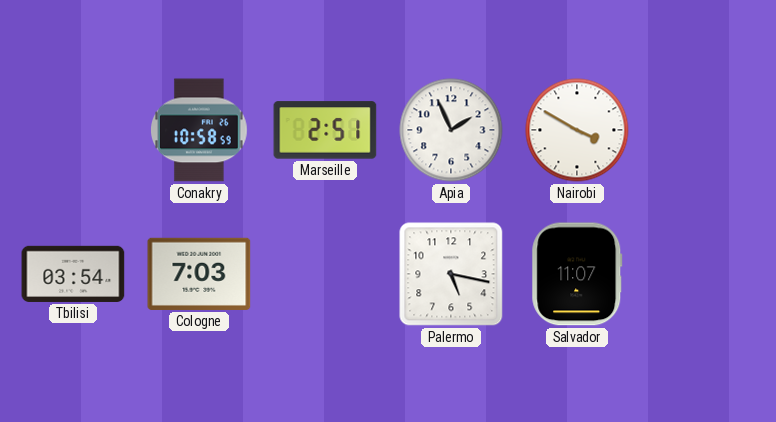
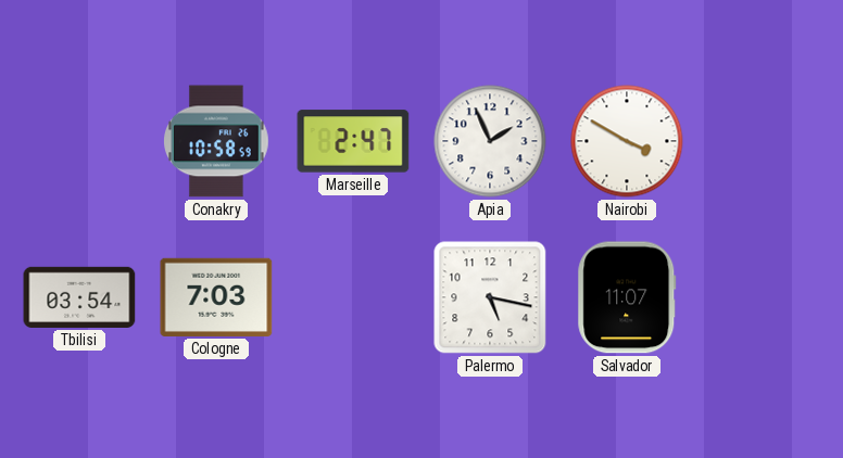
Marseille: 2:51 -> 2:47 (353, 141)
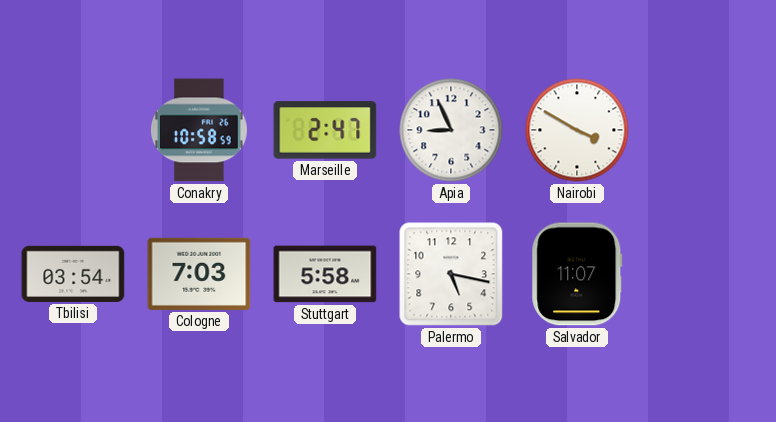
Apia: 1:56 -> 8:56 (451, 130)
Stuttgart: none -> 5:58 (325, 274)
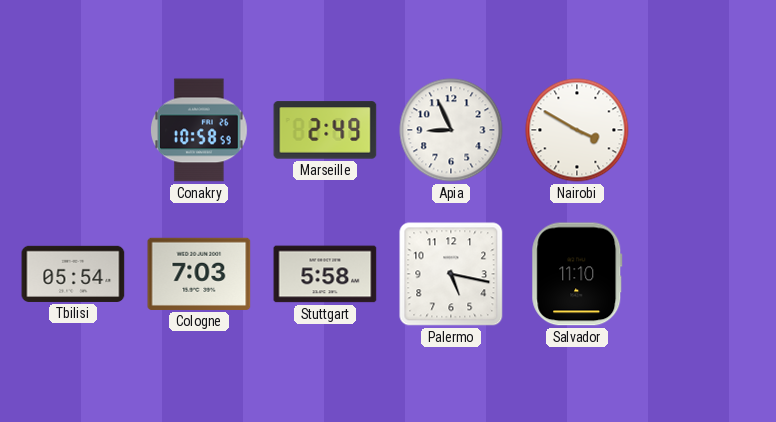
Marseille: 2:47 -> 2:49 (325, 130)
Tbilisi: 03:54 -> 05:54 (73, 274)
Salvador: 11:07 -> 11:10 (577, 274)
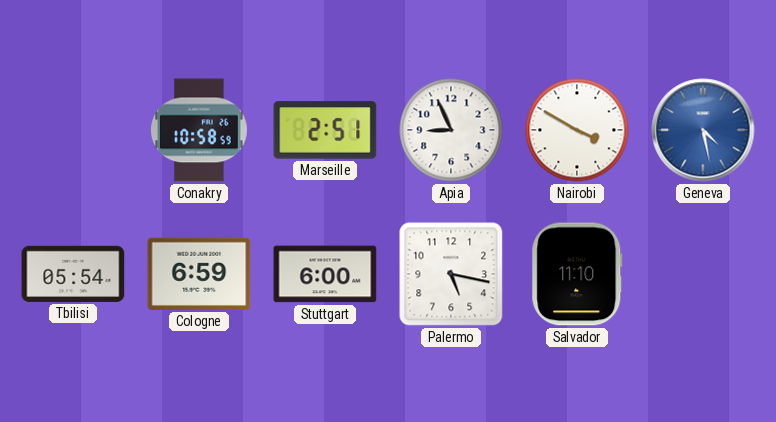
Marseille: 2:49 -> 2:51 (325, 130)
Geneva: none -> 4:28 (703, 130)
Cologne: 7:03 -> 6:59 (199, 274)
Stuttgart: 5:58 -> 6:00 (325, 274)
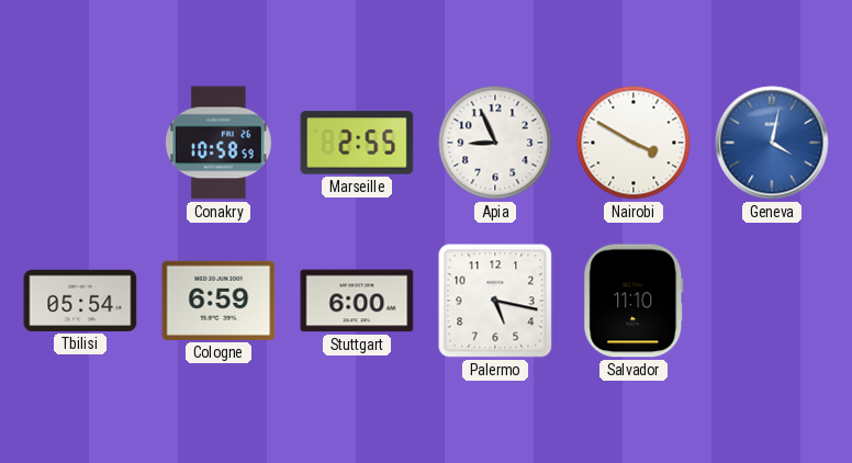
Marseille: 2:51 -> 2:55 (357, 143)
Geneva: 4:28 -> 4:02 (772, 143)
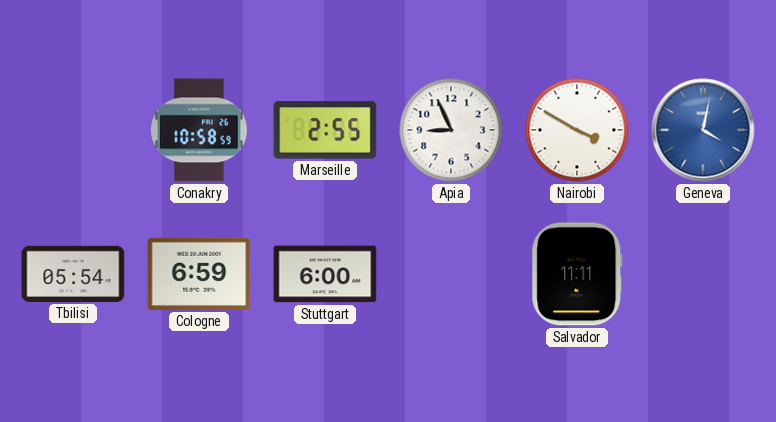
Palermo: 5:17 -> none (495, 301)
Salvador: 11:10 -> 11:11 (577, 274)
